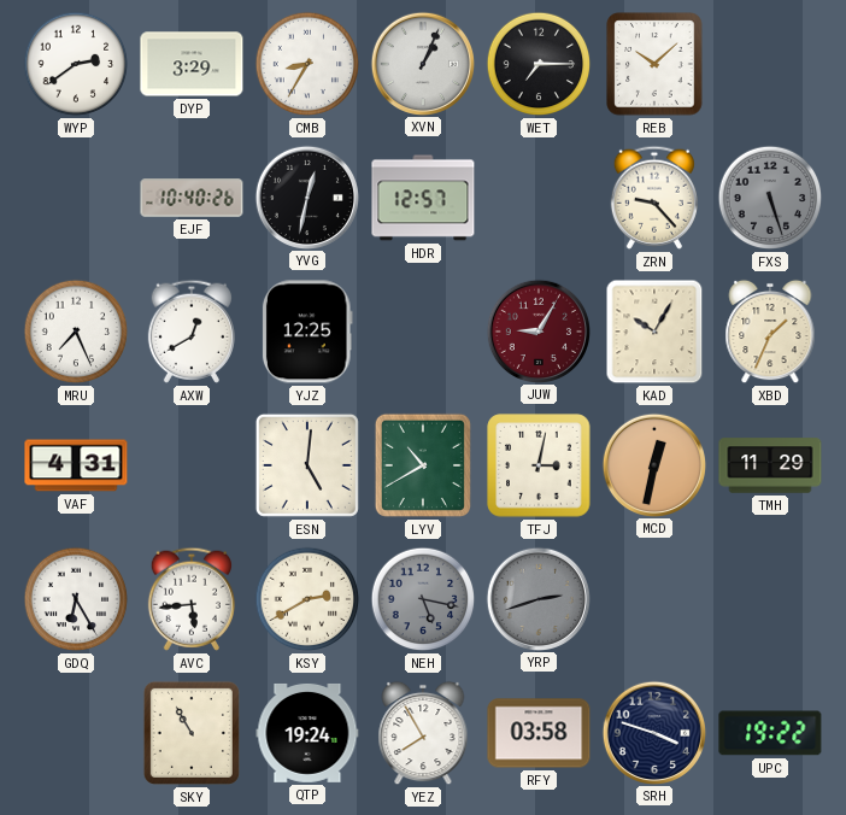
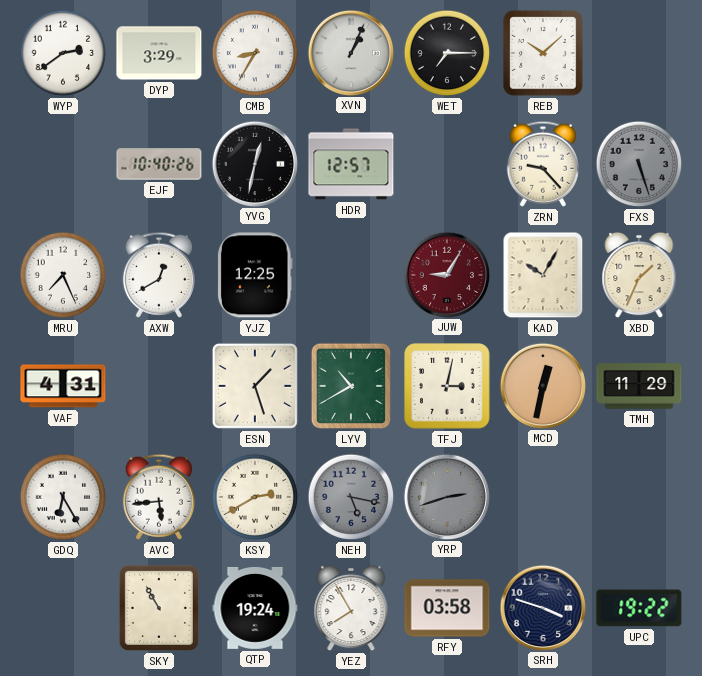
ESN: 5:01 -> 1:27 (255, 386)
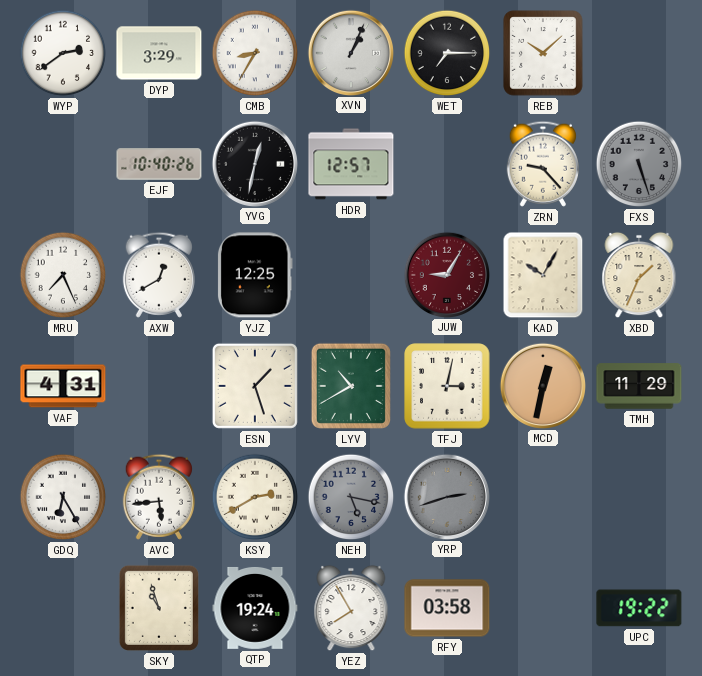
SKY: 10:55 -> 10:57 (159, 608)
SRH: 3:48 -> none (542, 607)
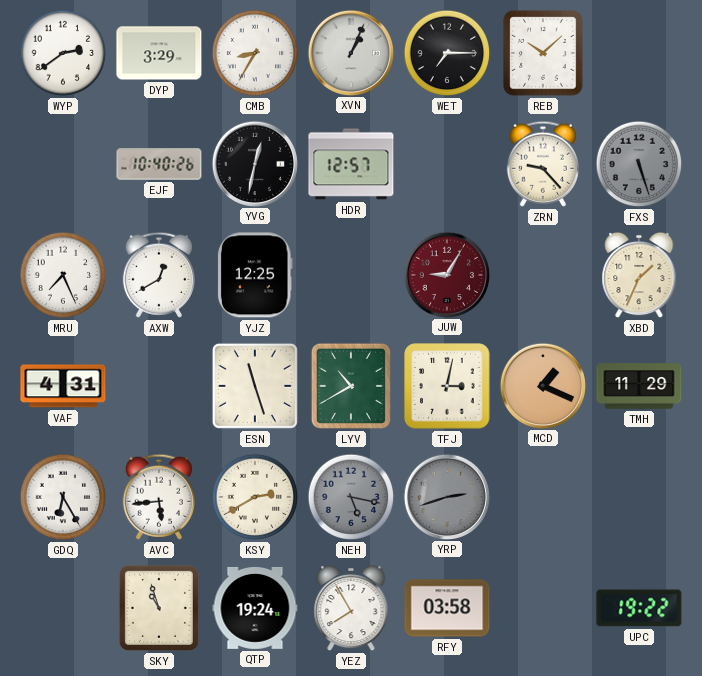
KAD: 10:05 -> none (543, 275)
ESN: 1:27 -> 11:27 (255, 386)
MCD: 12:32 -> 1:19 (542, 385)
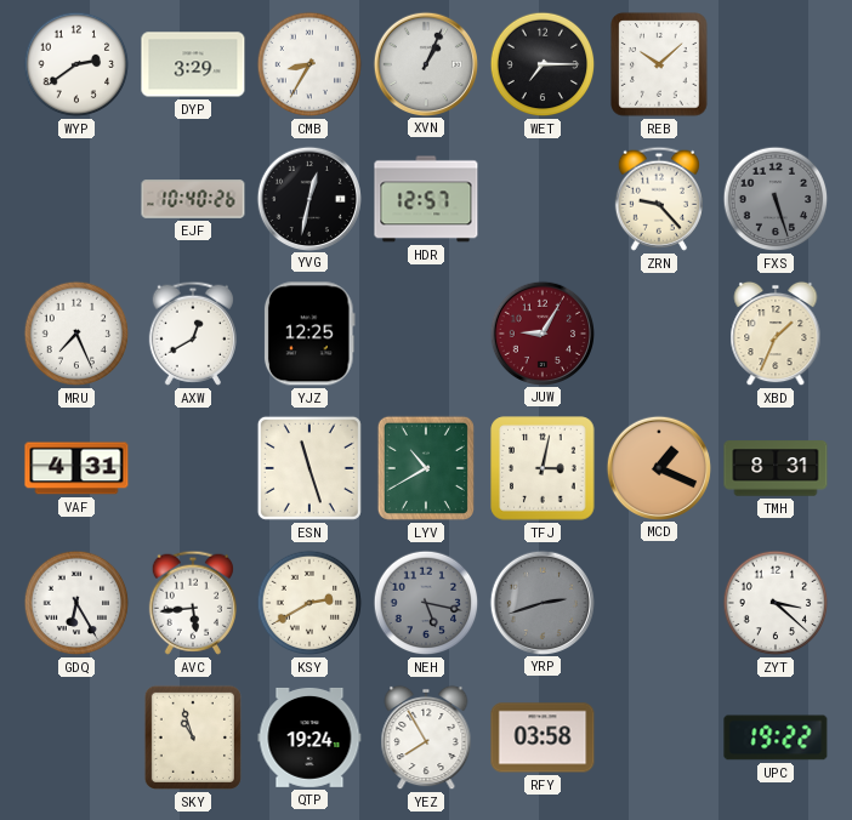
TMH: 11:29 -> 8:31 (776, 468)
ZYT: none -> 3:22 (776, 603)
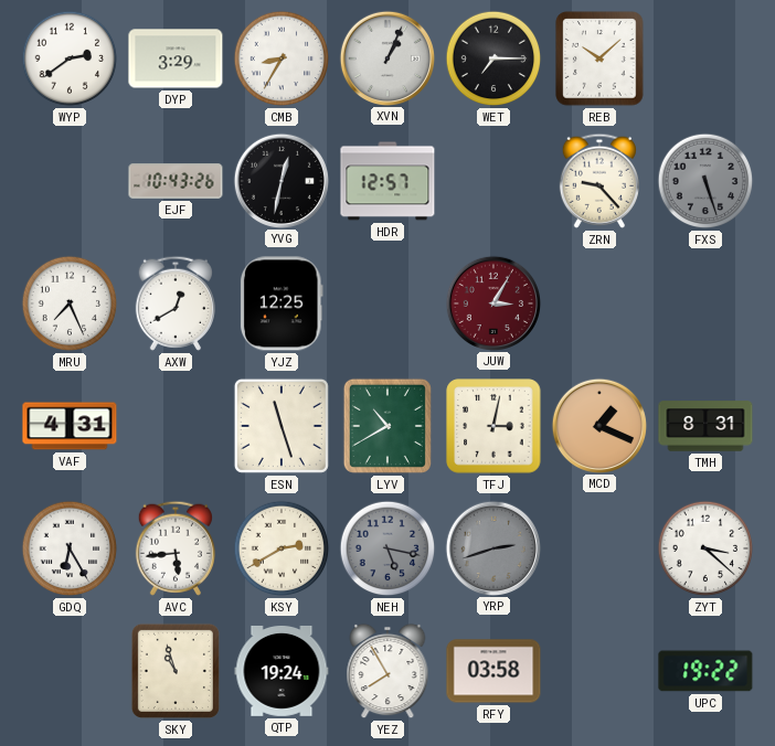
EJF: 10:40 -> 10:43 (176, 181)
JUW: 9:05 -> 3:05 (492, 302)
XBD: 1:34 -> none (776, 334)
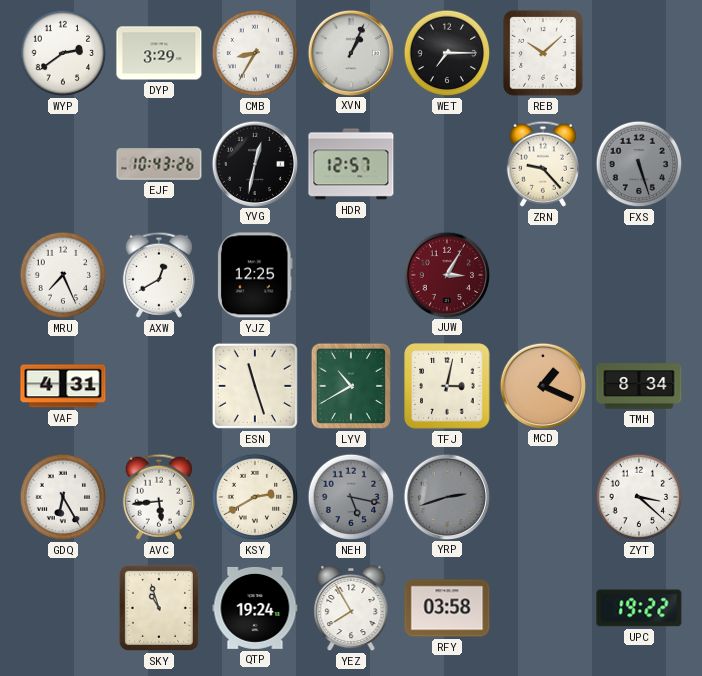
TMH: 8:31 -> 8:34 (639, 386)
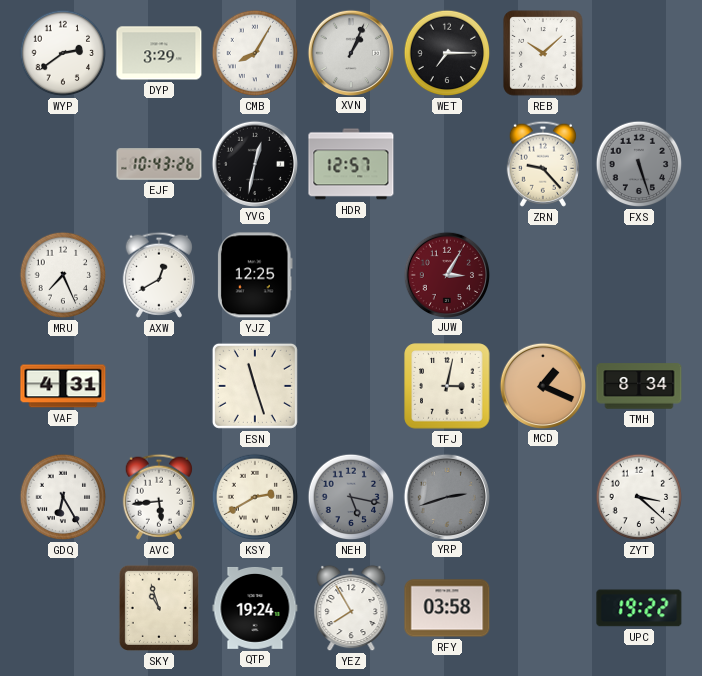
CMB: 8:35 -> 8:05 (255, 53)
LYV: 10:40 -> none (351, 386)
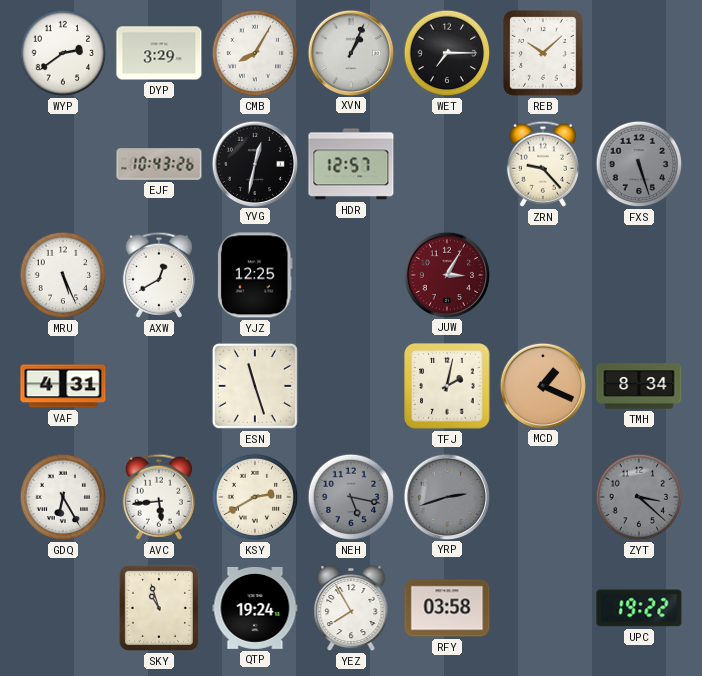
MRU: 7:26 -> 5:26 (63, 275)
TFJ: 3:02 -> 2:02 (447, 386)
ZYT dial: white -> grey (639, 497)
